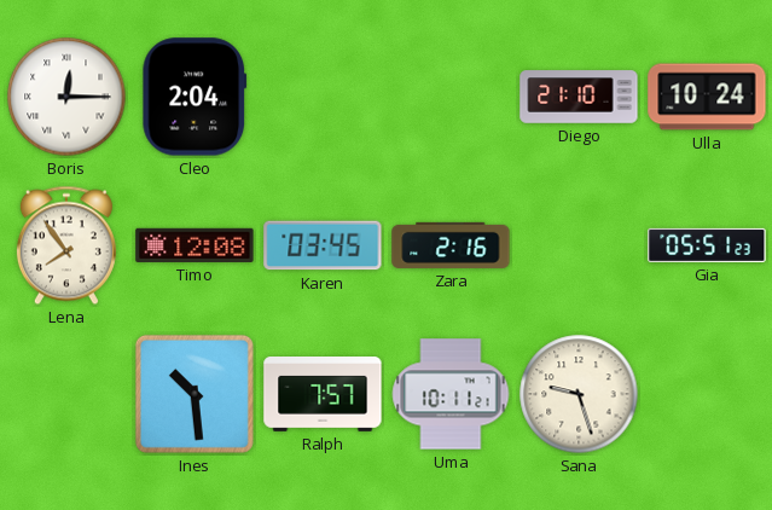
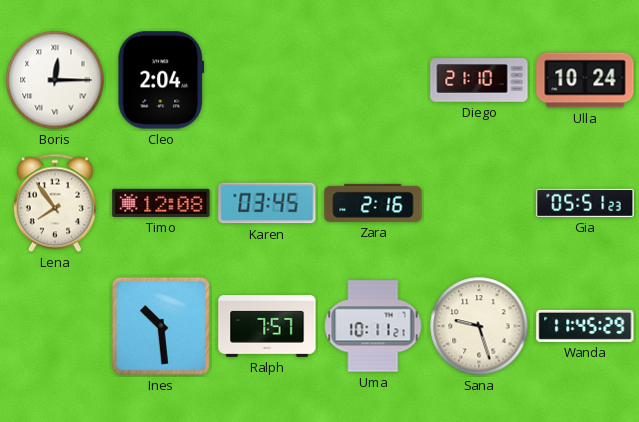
Wanda: none -> 11:45 (585, 326)
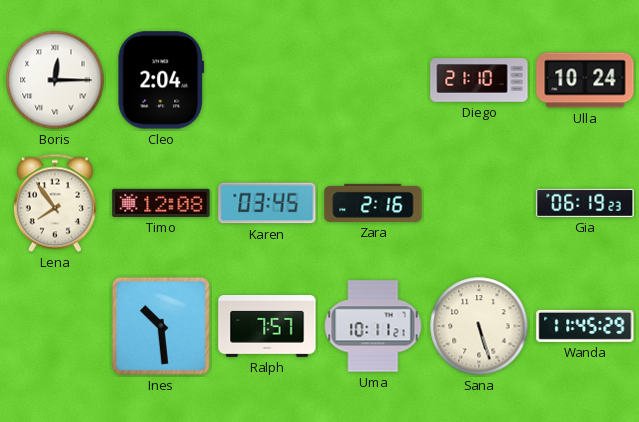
Gia: 05:51 -> 06:19 (585, 203)
Sana: 9:27 -> 5:27 (479, 326)
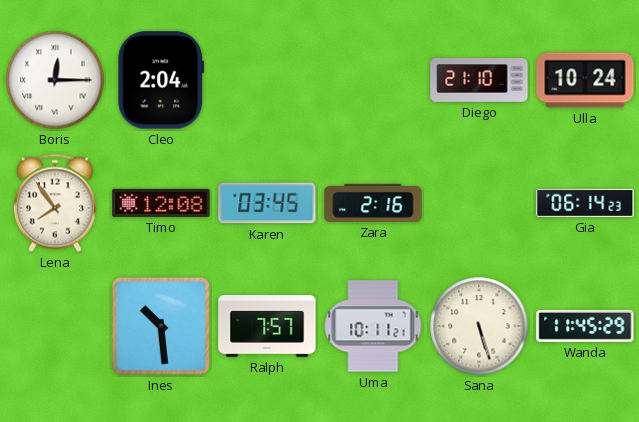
Gia: 06:19 -> 06:14 (585, 203)
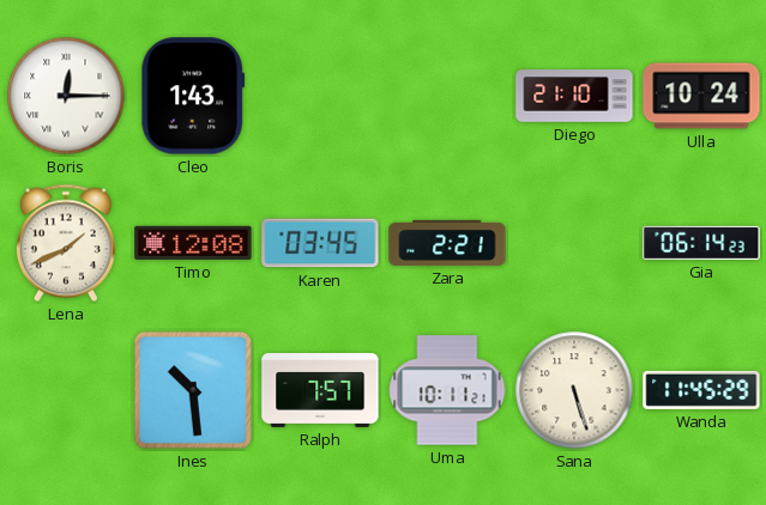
Cleo: 2:04 -> 1:43 (193, 96)
Lena: 7:54 -> 1:41 (66, 243)
Zara: 2:16 -> 2:21 (447, 243)
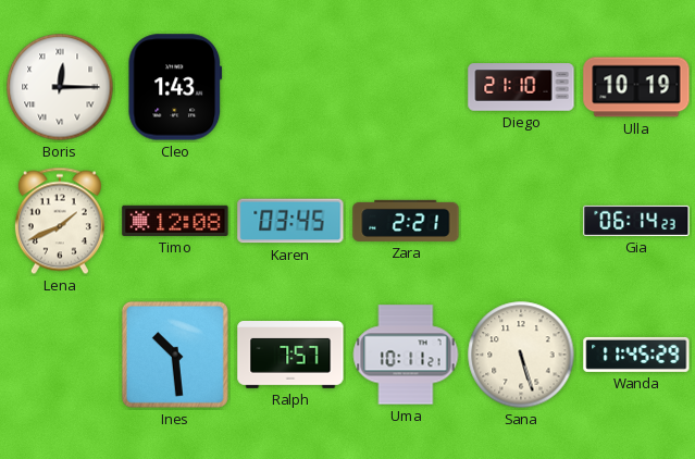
Ulla: 10:24 -> 10:19 (636, 87)
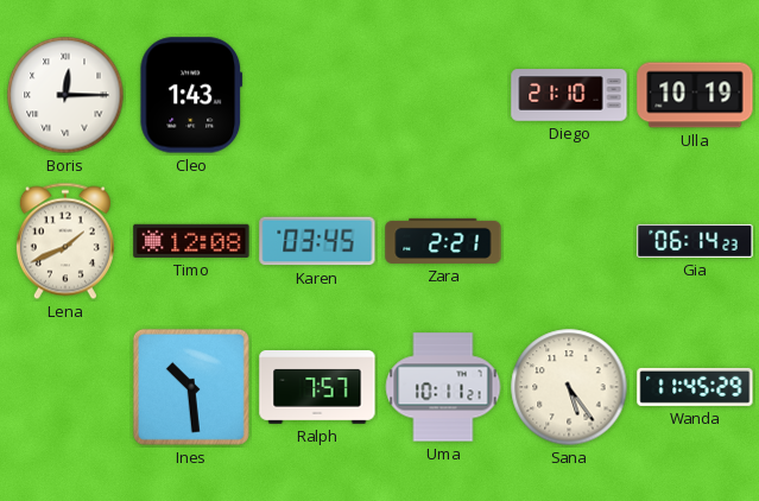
Sana: 5:27 -> 5:24 (569, 387)
